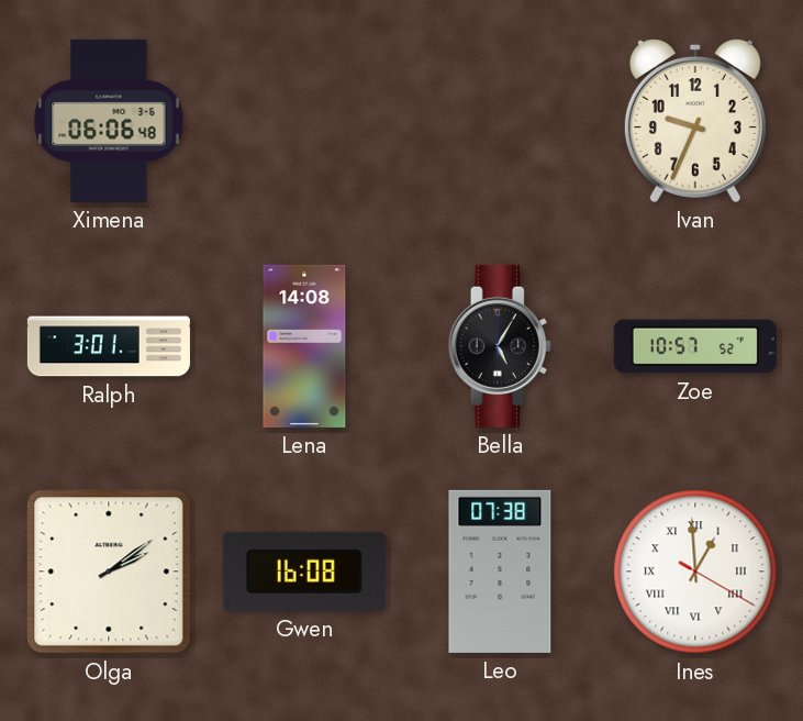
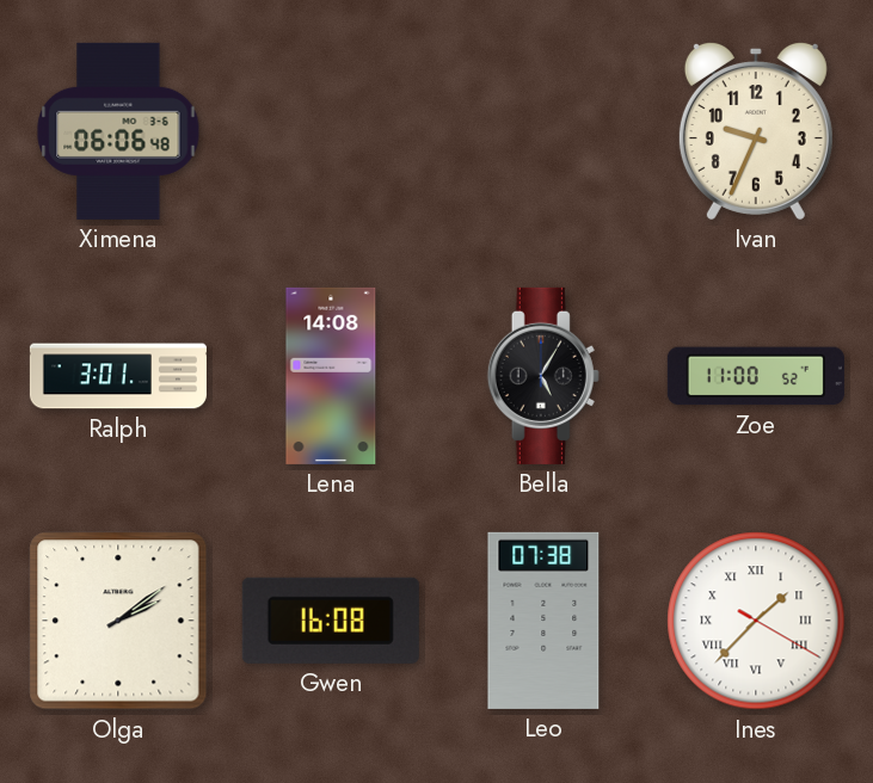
Zoe: 10:57 -> 11:00 (756, 376)
Ines: 12:59 -> 1:37 (756, 621)
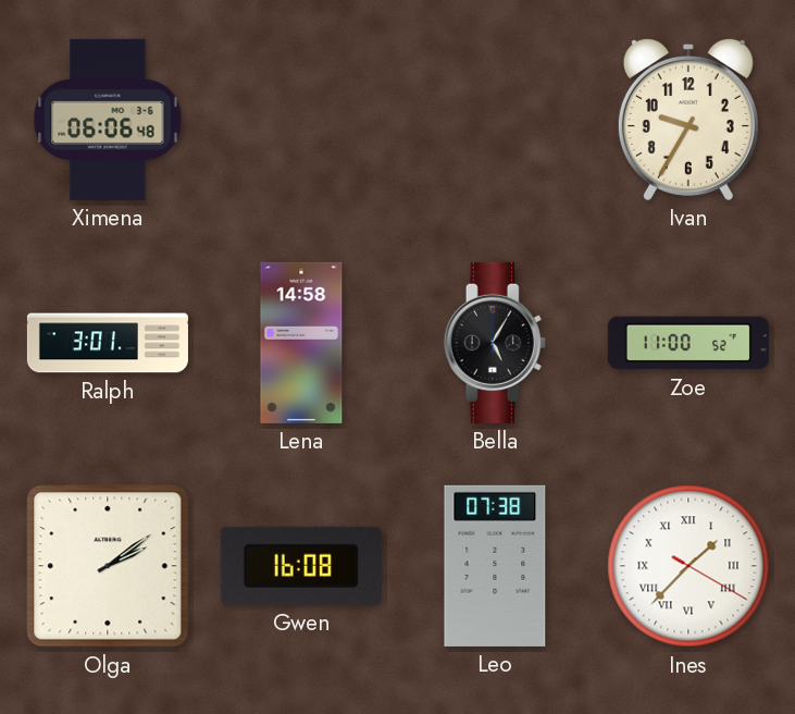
Ivan: 9:34 -> 9:35 (688, 119)
Lena: 14:08 -> 14:58 (301, 343)
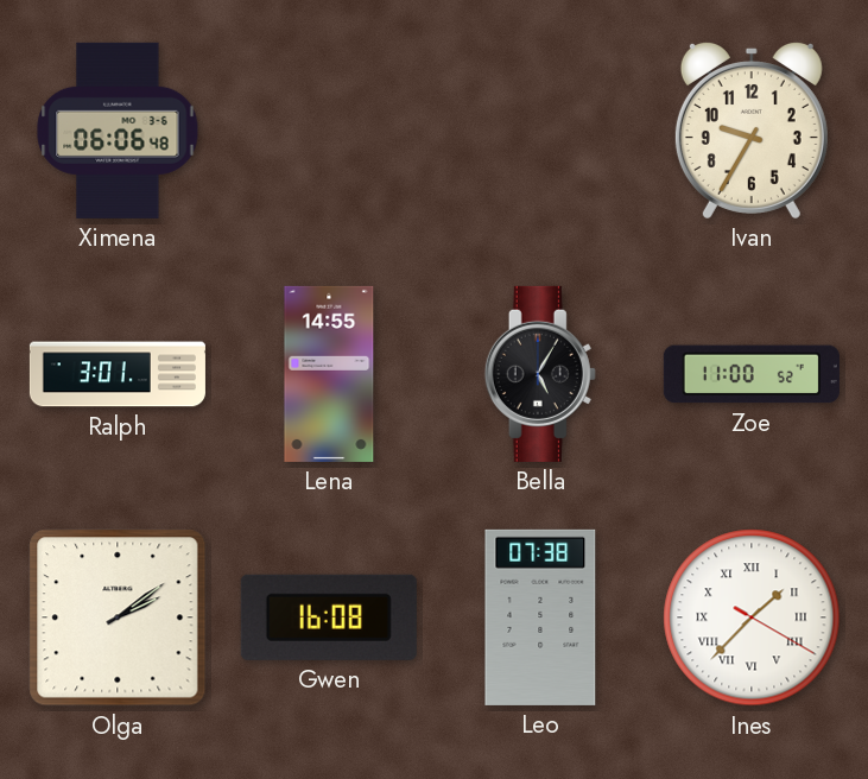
Lena: 14:58 -> 14:55 (329, 374)
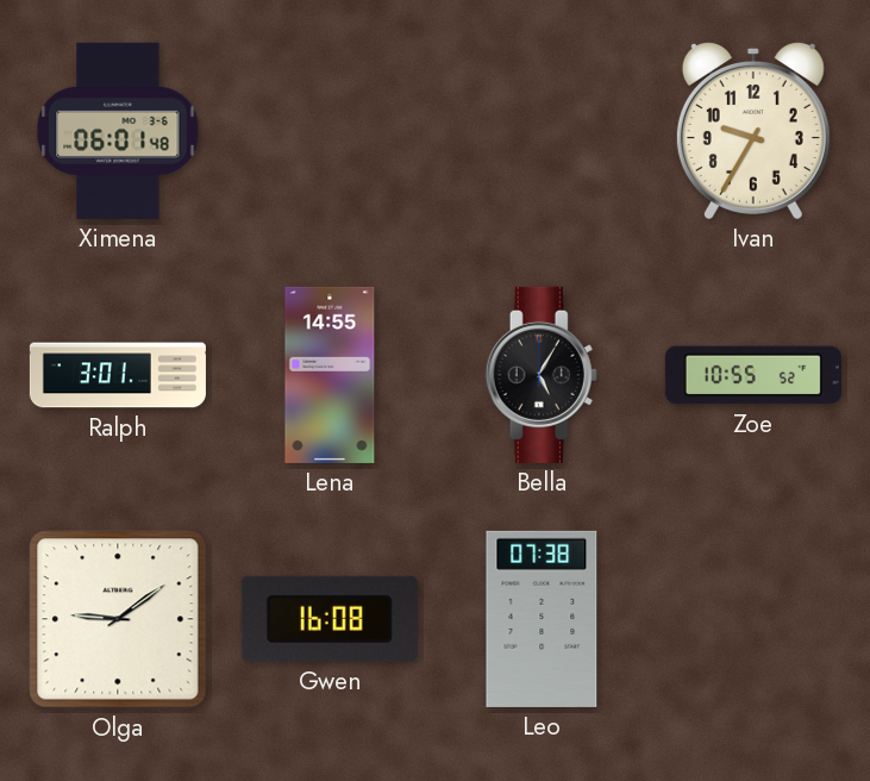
Ximena: 06:06 -> 06:01 (118, 131)
Zoe: 11:00 -> 10:55 (753, 375)
Olga: 2:09 -> 9:09 (118, 619)
Ines: 1:37 -> none (752, 617)
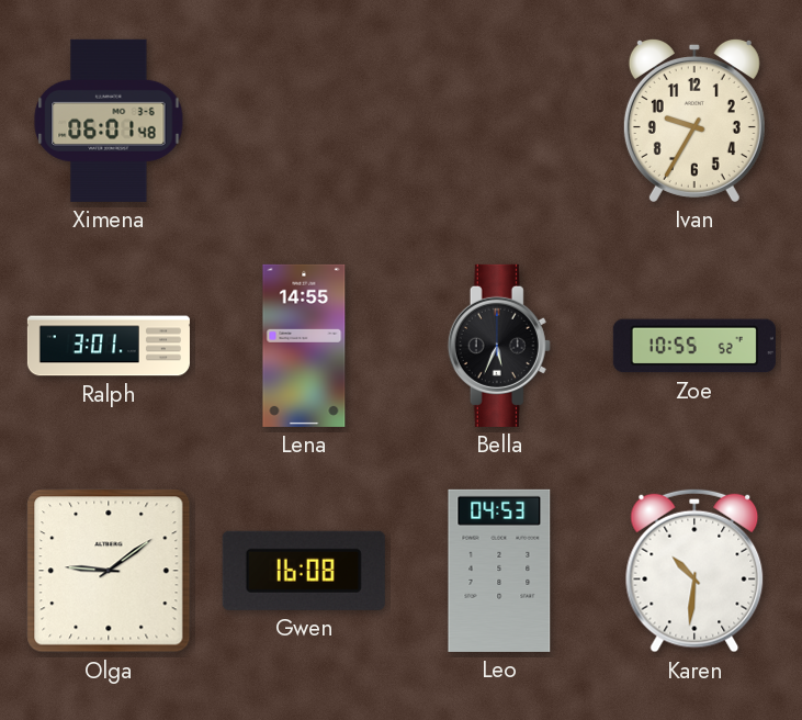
Bella: 5:05 -> 5:34 (499, 346)
Leo: 07:38 -> 04:53 (499, 571)
Karen: none -> 10:31 (694, 571)
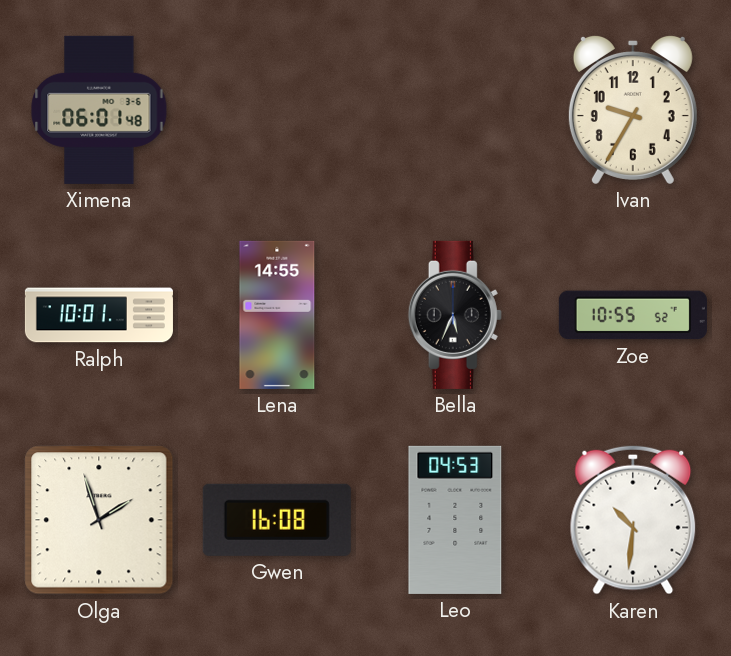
Ralph: 3:01 -> 10:01 (99, 315)
Olga: 9:09 -> 1:57 (99, 520)
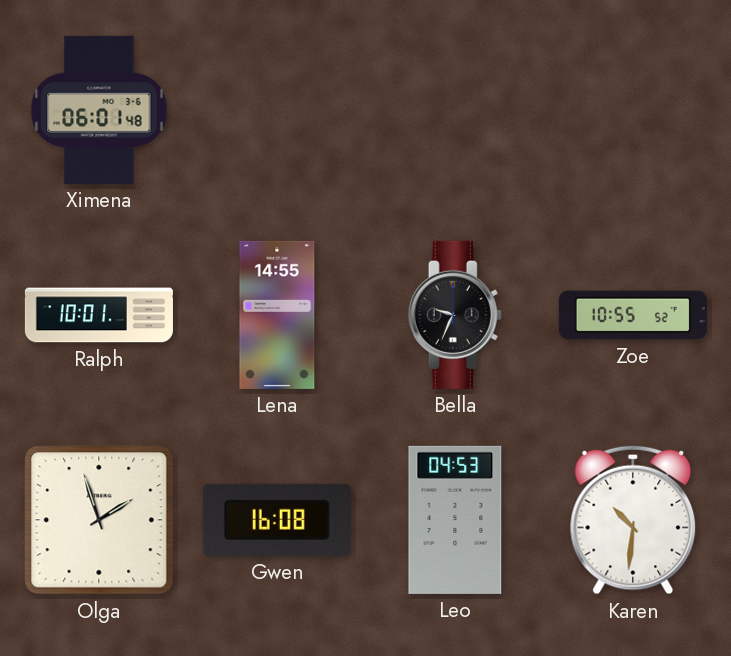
Ivan: 9:35 -> none (633, 109)
Bella: 5:34 -> 9:34 (455, 315)
